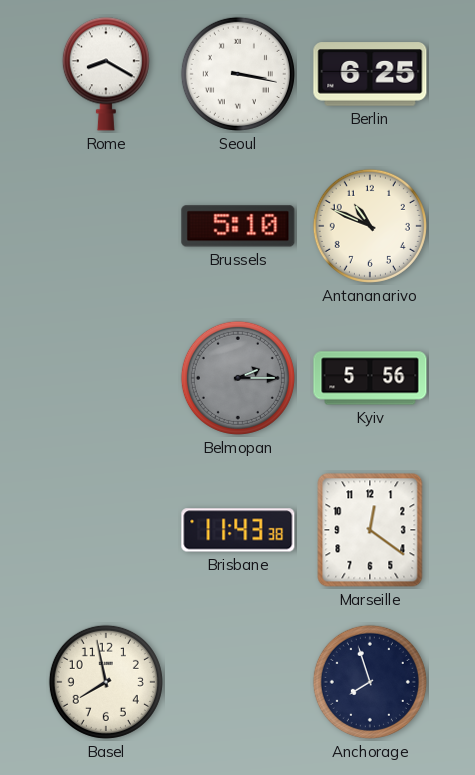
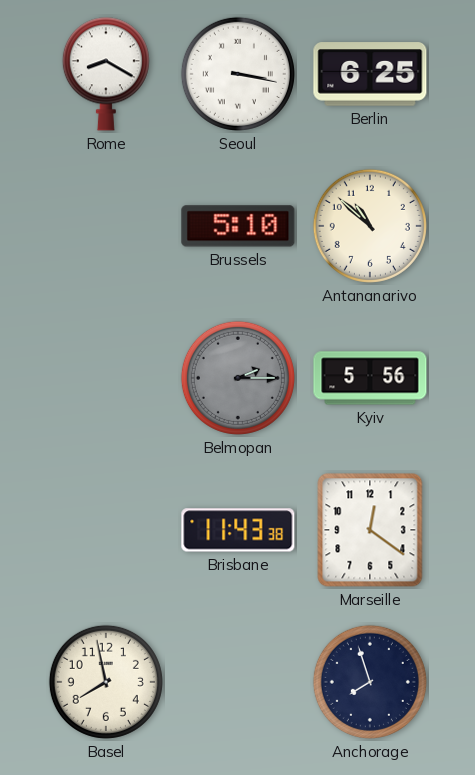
Antananarivo: 10:49 -> 10:52 (370, 226)
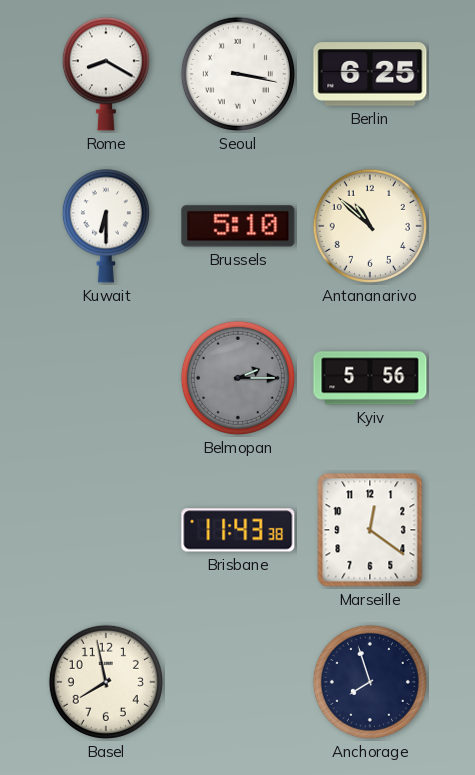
Kuwait: none -> 6:30 (106, 226)
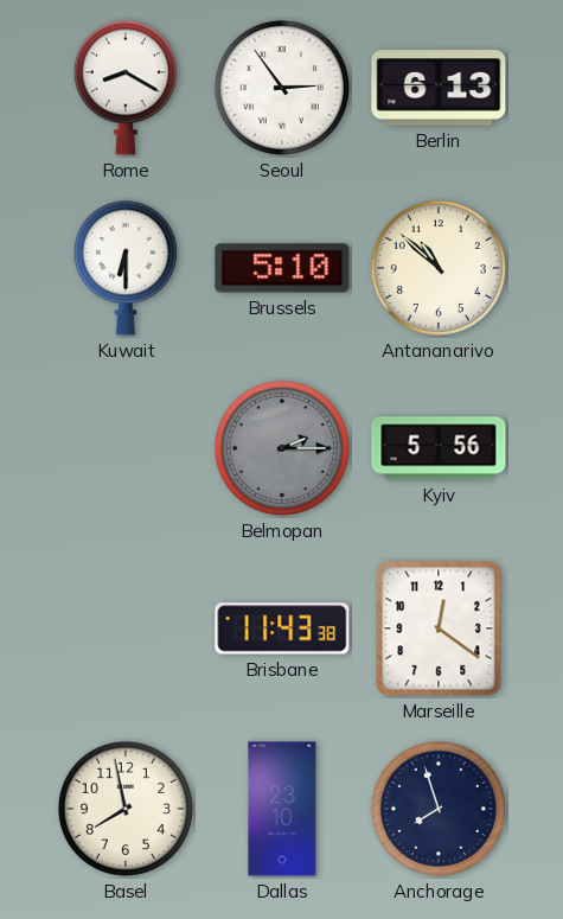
Seoul: 3:17 -> 2:54 (282, 88)
Berlin: 6:25 -> 6:13 (439, 88)
Dallas: none -> 23:10 (282, 809)
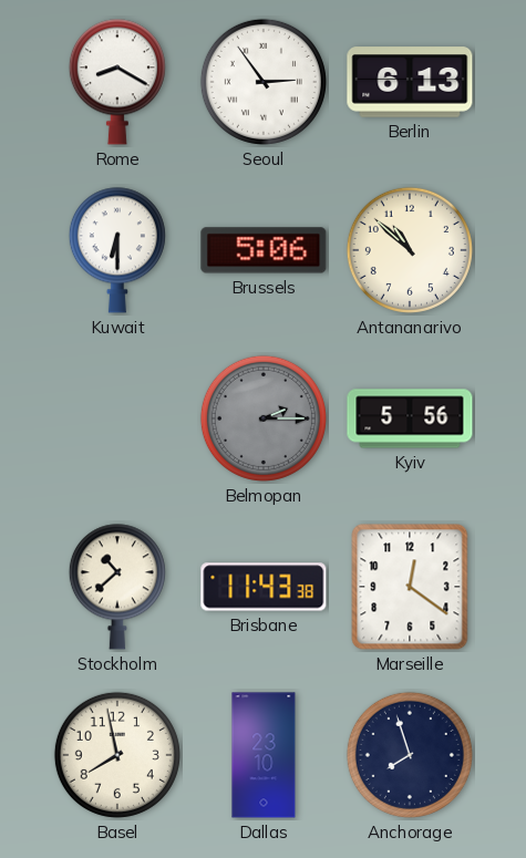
Brussels: 5:10 -> 5:06 (264, 250)
Stockholm: none -> 10:38 (117, 587)
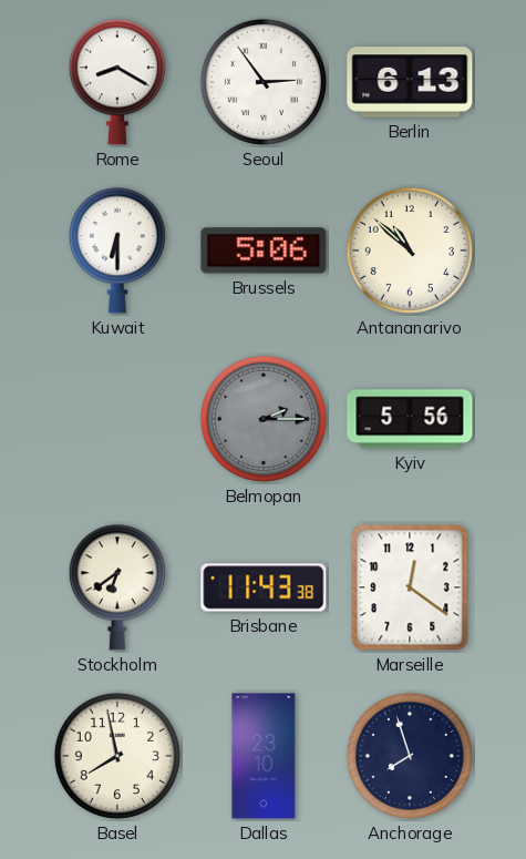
Stockholm: 10:38 -> 6:39 (117, 587)
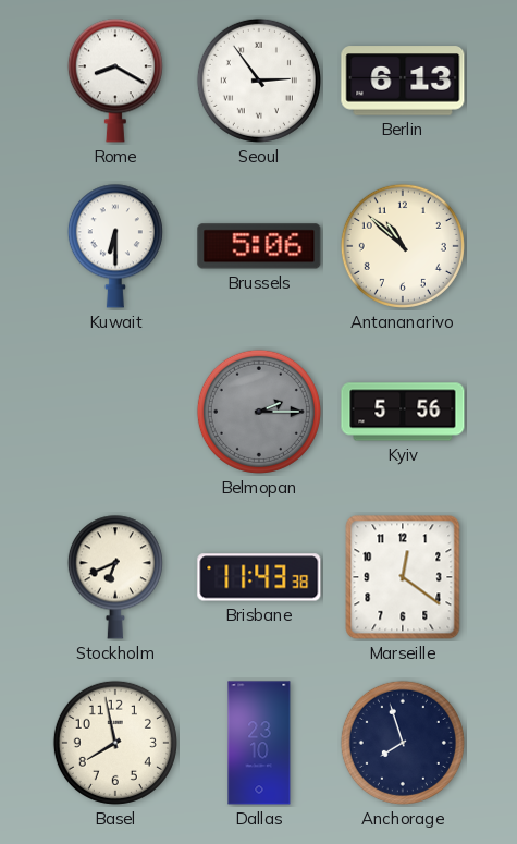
Stockholm: 6:39 -> 6:41 (115, 577)
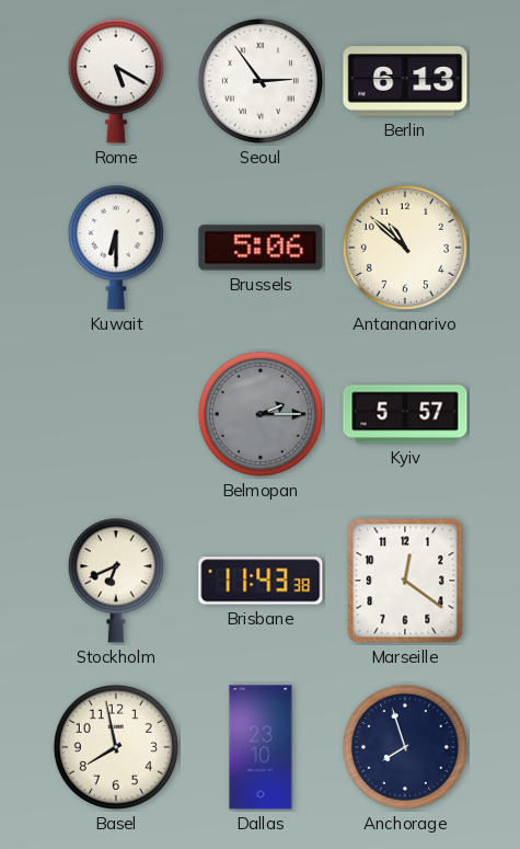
Rome: 8:20 -> 5:20 (116, 81)
Kyiv: 5:56 -> 5:57 (405, 414)
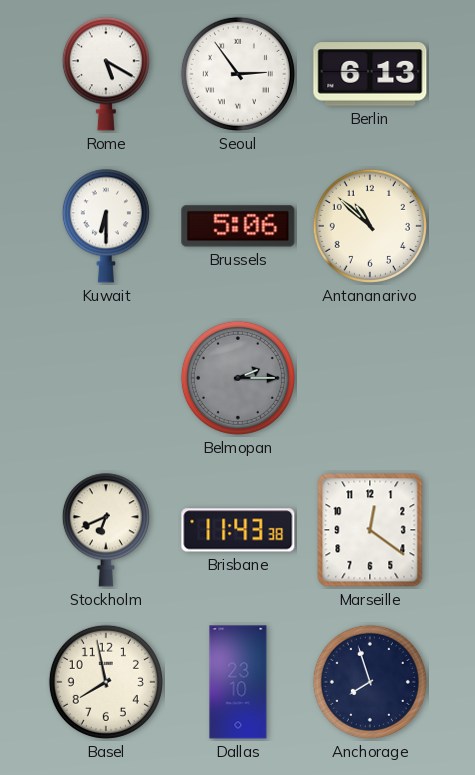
Kyiv: 5:57 -> none (405, 414)
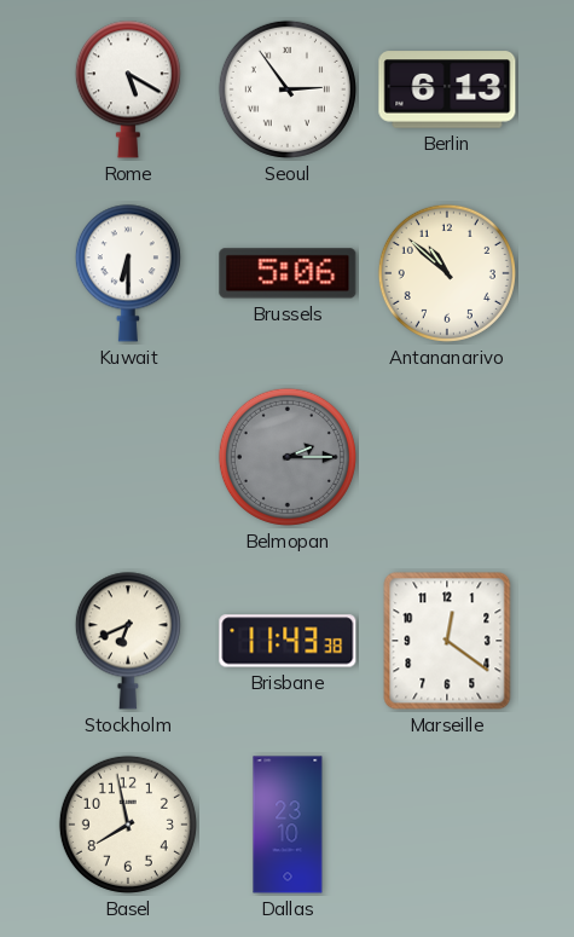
Anchorage: 7:57 -> none (370, 682)
